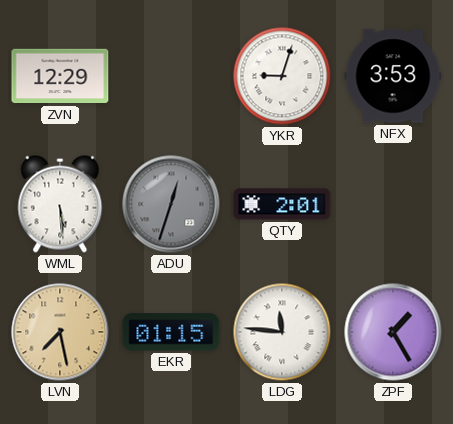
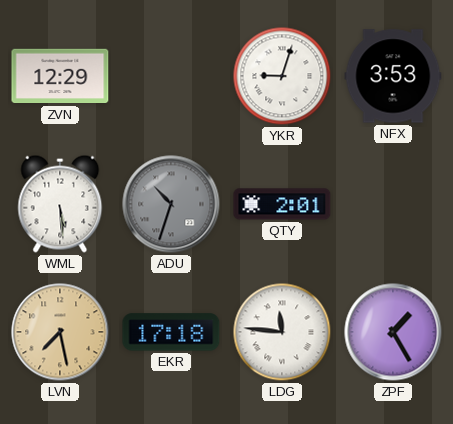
ADU: 12:33 -> 10:33 (171, 204)
EKR: 01:15 -> 17:18 (171, 332)
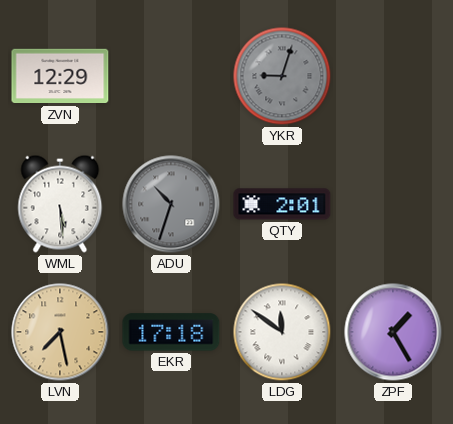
YKR dial: white -> grey (282, 76)
NFX: 3:53 -> none (393, 76)
LDG: 11:46 -> 11:51 (282, 332)
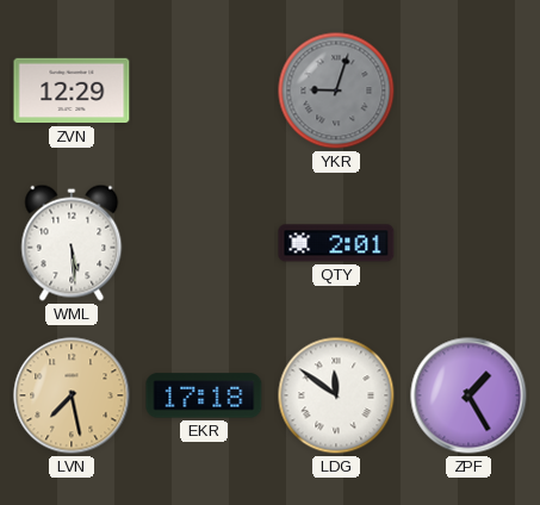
ADU: 10:33 -> none (171, 204)
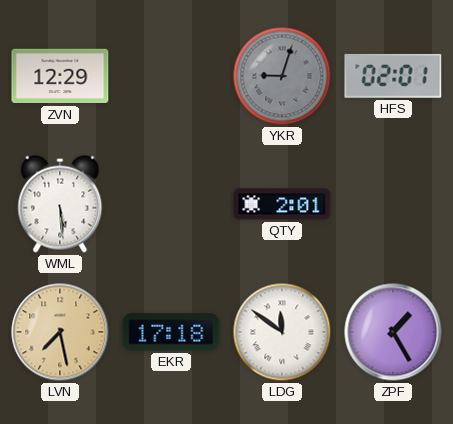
HFS: none -> 02:01 (393, 76)
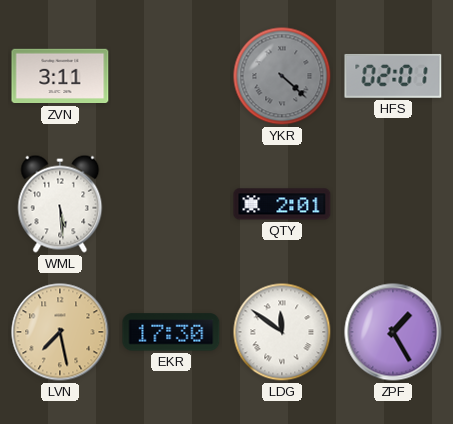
ZVN: 12:29 -> 3:11 (60, 76)
YKR: 9:03 -> 4:22 (282, 76)
EKR: 17:18 -> 17:30 (171, 332)
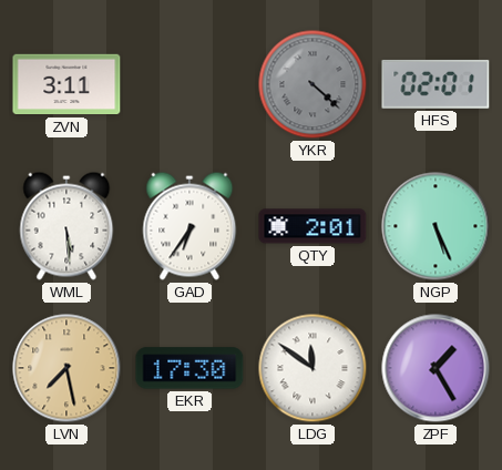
GAD: none -> 6:36 (189, 226)
NGP: none -> 5:26 (436, 226)
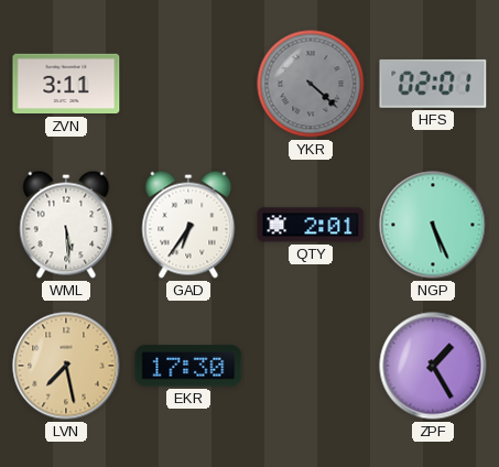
LDG: 11:51 -> none (313, 368)
